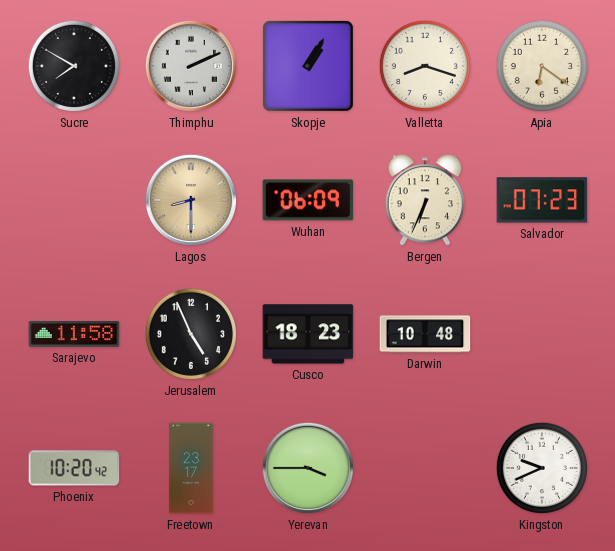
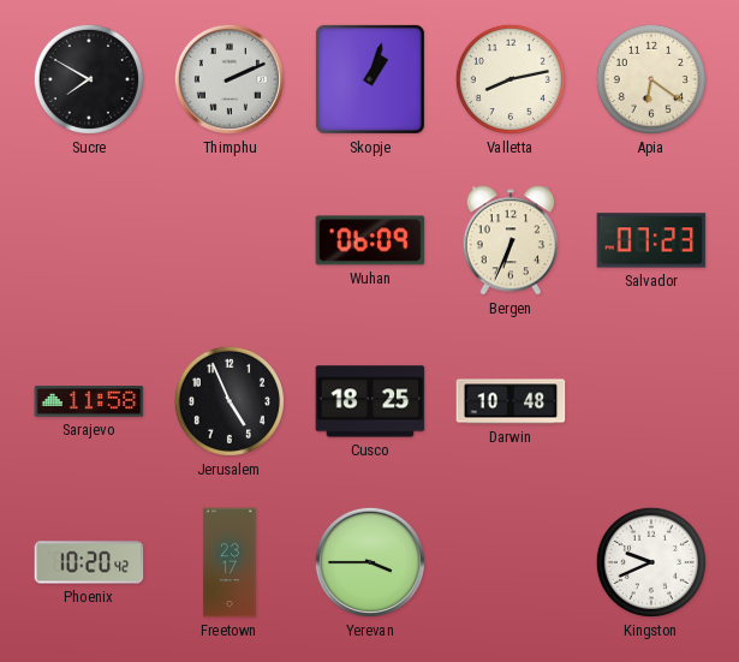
Skopje: 1:05 -> 1:03 (370, 79)
Valletta: 8:18 -> 8:13 (511, 79)
Lagos: 8:30 -> none (191, 200)
Cusco: 18:23 -> 18:25 (370, 401)
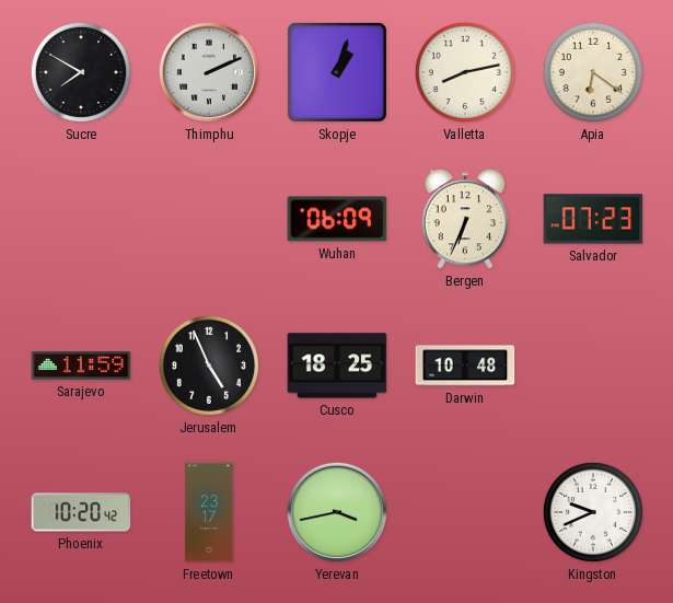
Sarajevo: 11:58 -> 11:59 (81, 366)
Yerevan: 3:45 -> 3:43 (337, 512)
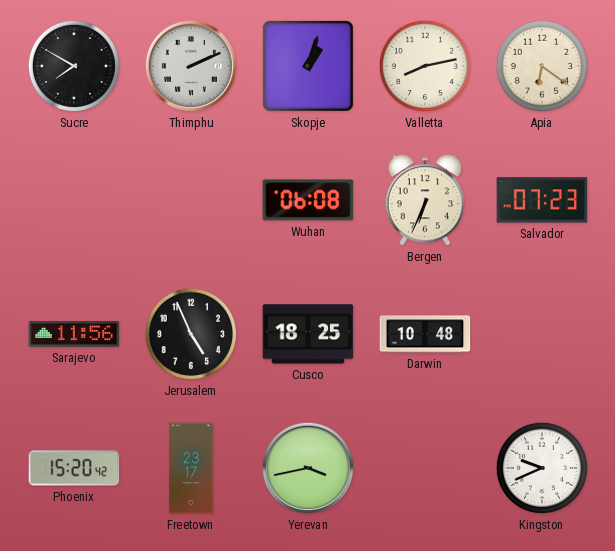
Wuhan: 06:09 -> 06:08 (308, 200)
Sarajevo: 11:59 -> 11:56 (74, 334)
Phoenix: 10:20 -> 15:20 (74, 468)
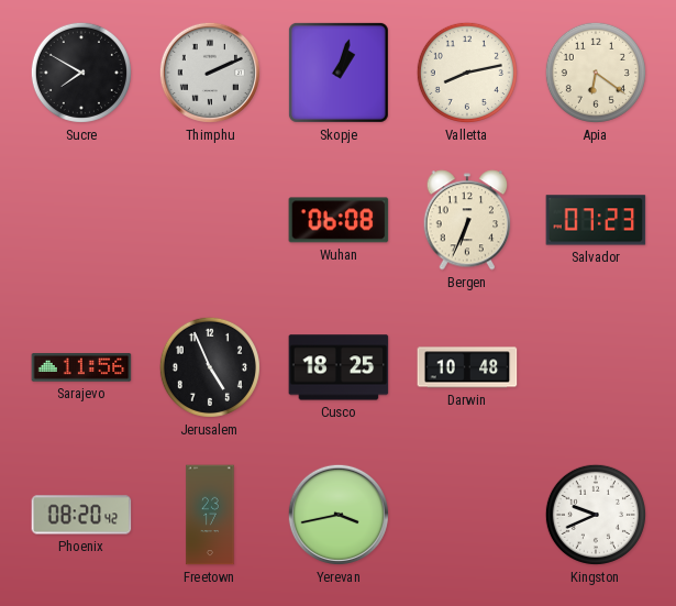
Phoenix: 15:20 -> 08:20 (81, 515)
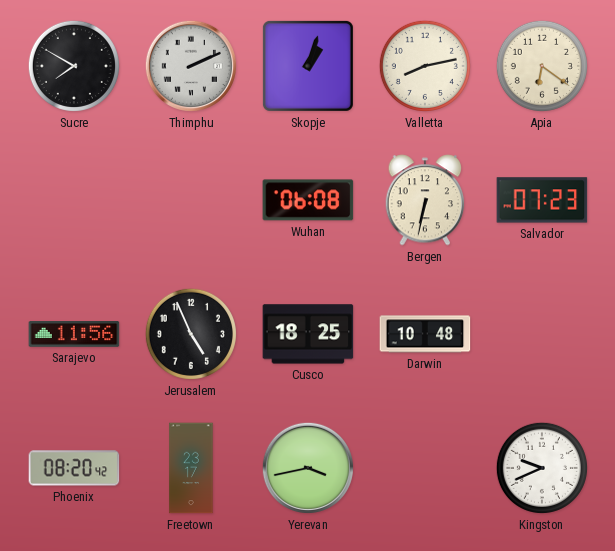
Bergen: 6:34 -> 6:32 (425, 200)
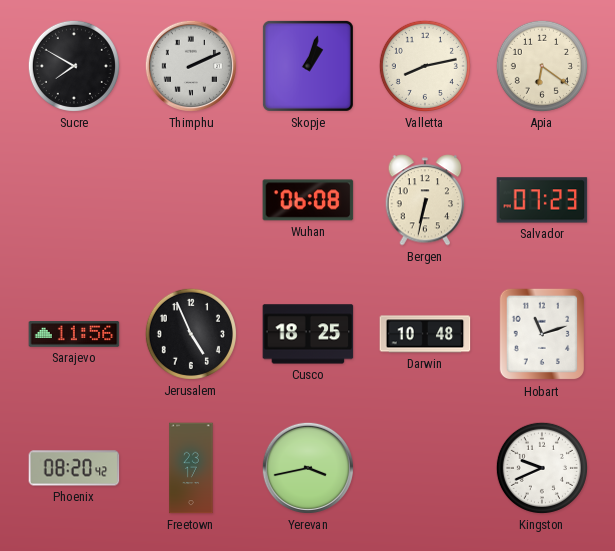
Hobart: none -> 11:12 (541, 334)
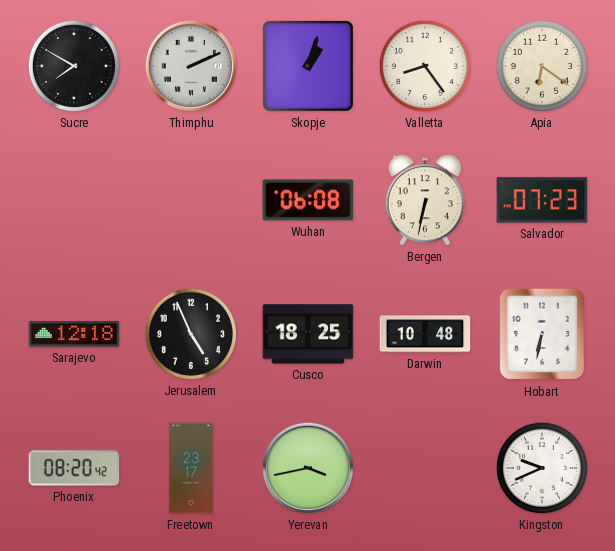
Valletta: 8:13 -> 8:24 (425, 66)
Sarajevo: 11:56 -> 12:18 (74, 334)
Hobart: 11:12 -> 6:32 (541, 334)
